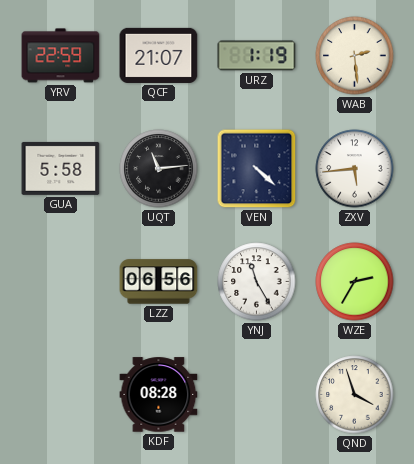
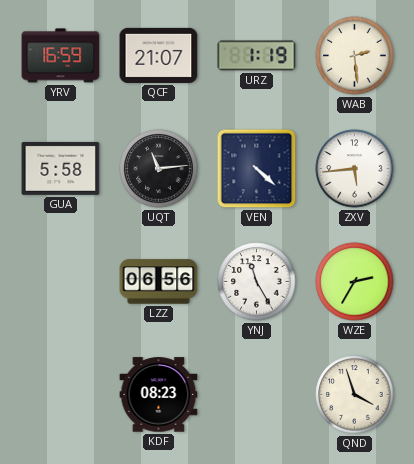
YRV: 22:59 -> 16:59 (61, 56)
KDF: 08:28 -> 08:23 (159, 395)
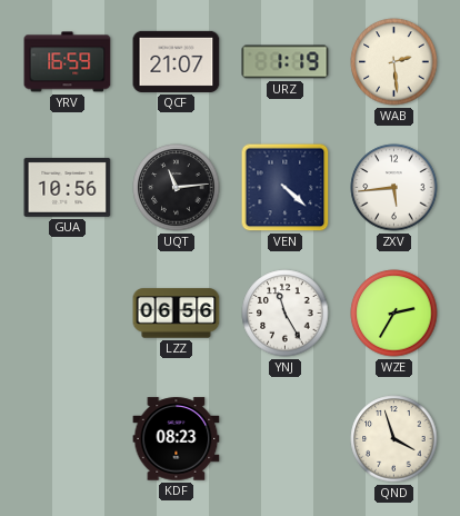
GUA: 5:58 -> 10:56 (68, 187)
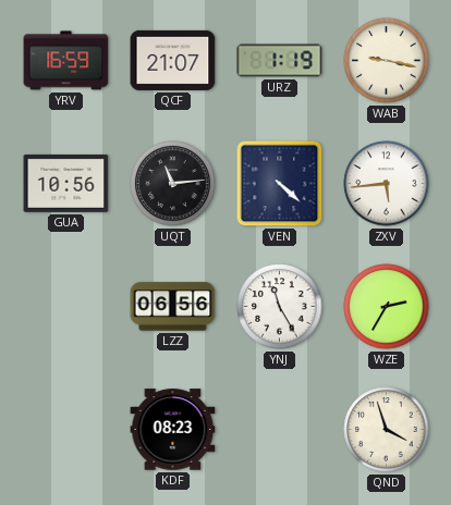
WAB: 2:29 -> 9:17 (387, 61)
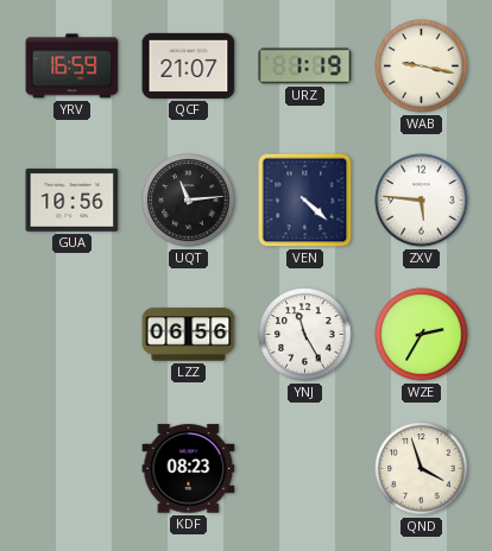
ZXV: 5:44 -> 5:46 (422, 201)
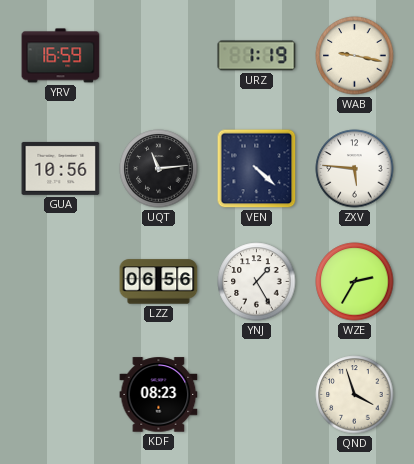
QCF: 21:07 -> none (189, 65)
YNJ: 11:25 -> 1:25 (257, 282)
